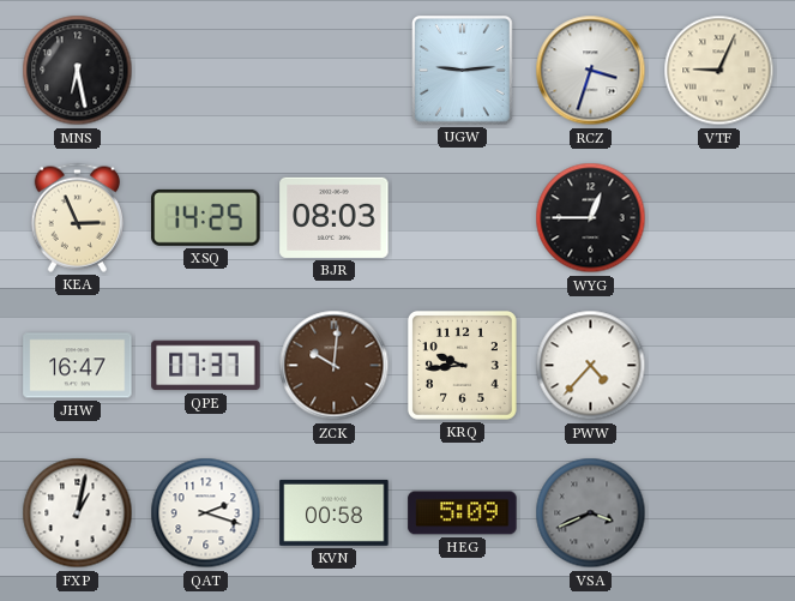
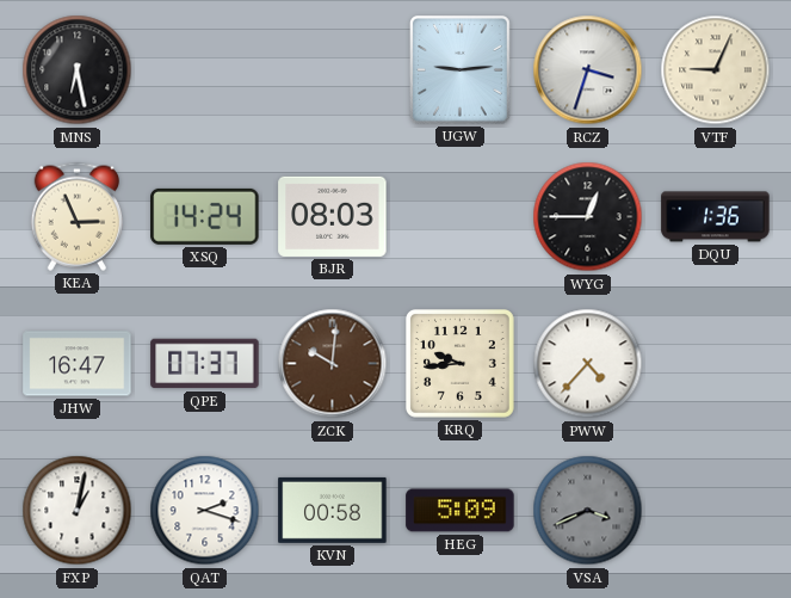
XSQ: 14:25 -> 14:24 (205, 216)
DQU: none -> 1:36 (716, 217)
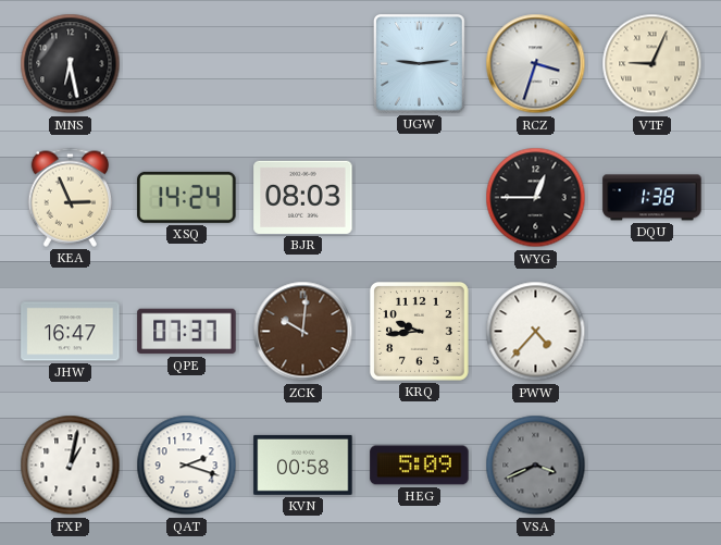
DQU: 1:36 -> 1:38 (652, 198)
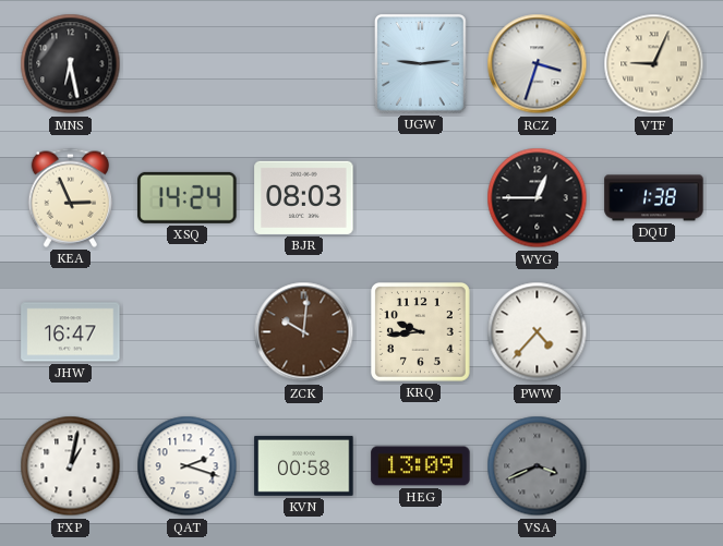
QPE: 07:37 -> none (187, 332)
HEG: 5:09 -> 13:09 (421, 466)
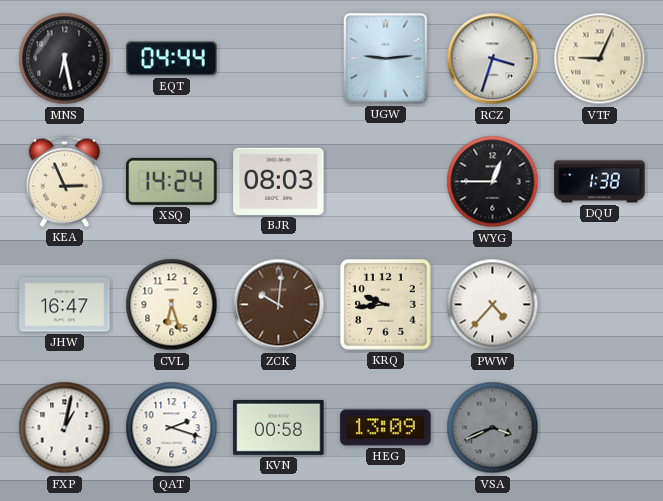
EQT: none -> 04:44 (172, 59)
CVL: none -> 6:27 (172, 305)
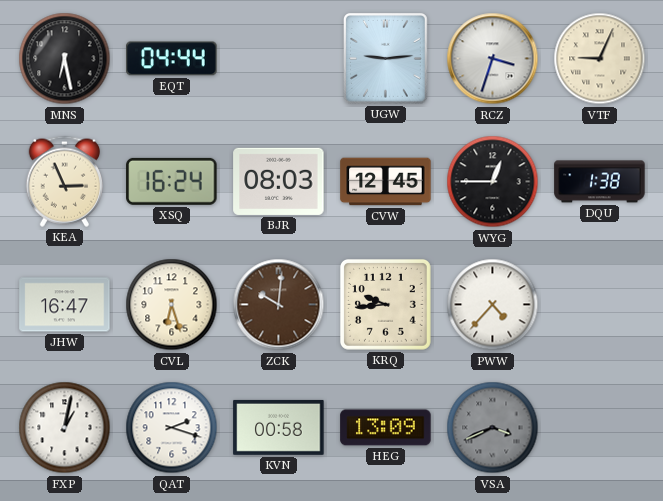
XSQ: 14:24 -> 16:24 (172, 181)
CVW: none -> 12:45 (386, 182)
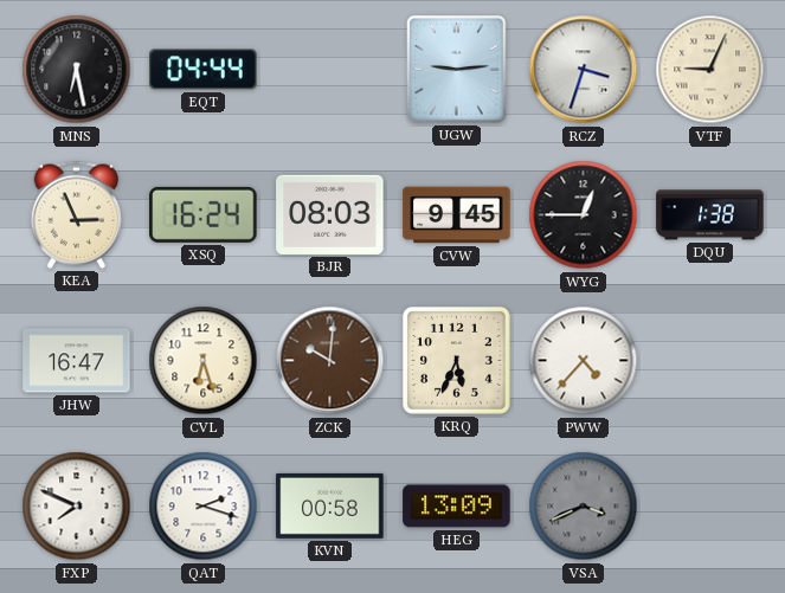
CVW: 12:45 -> 9:45 (457, 215)
KRQ: 9:44 -> 5:34 (457, 360)
FXP: 1:02 -> 7:49 (77, 507)
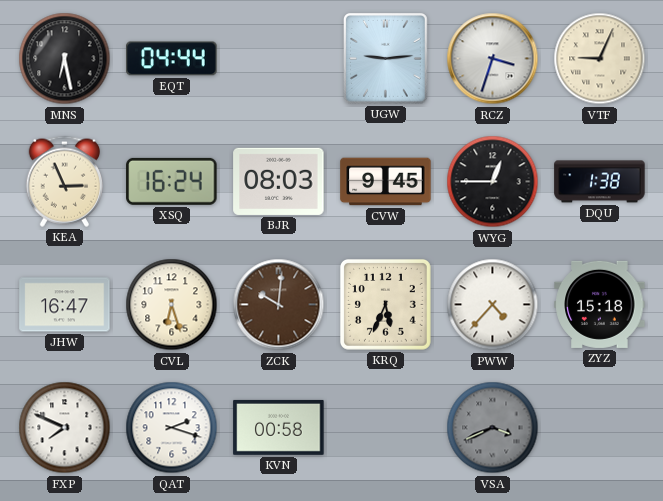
ZYZ: none -> 15:18 (600, 304)
HEG: 13:09 -> none (457, 507)
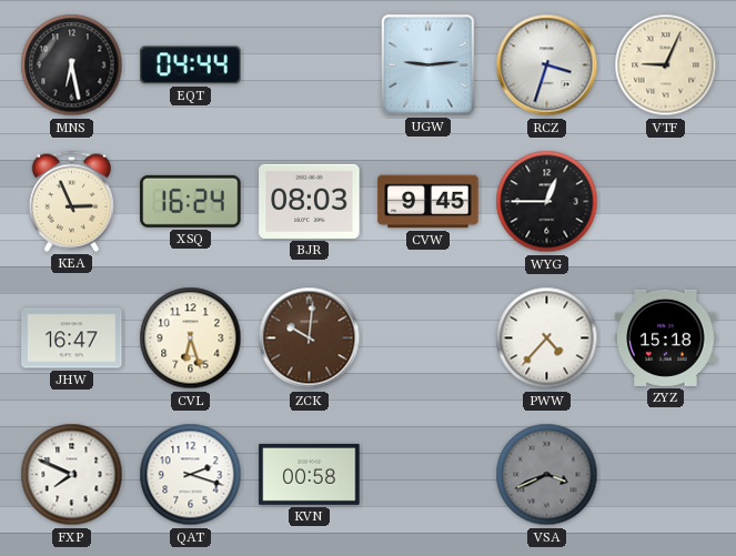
DQU: 1:38 -> none (600, 182)
KRQ: 5:34 -> none (386, 304)
